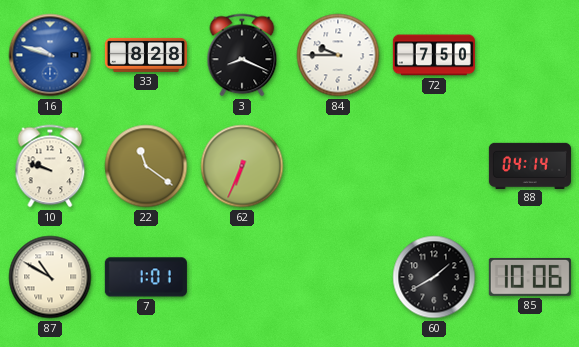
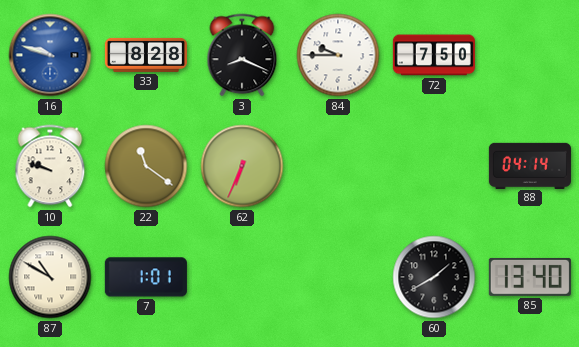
85: 10:06 -> 13:40 (530, 277)
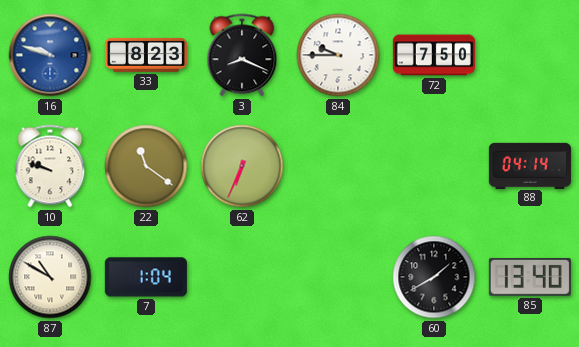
33: 8:28 -> 8:23 (146, 55)
7: 1:01 -> 1:04 (146, 277)
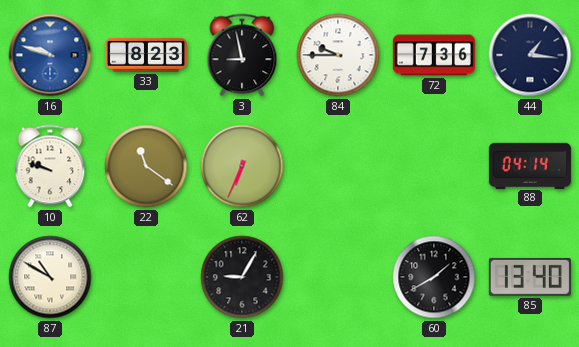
3: 8:19 -> 8:58 (242, 55)
72: 7:50 -> 7:36 (434, 55)
44: none -> 1:16 (530, 55)
7: 1:04 -> none (146, 277)
21: none -> 9:05 (242, 277)
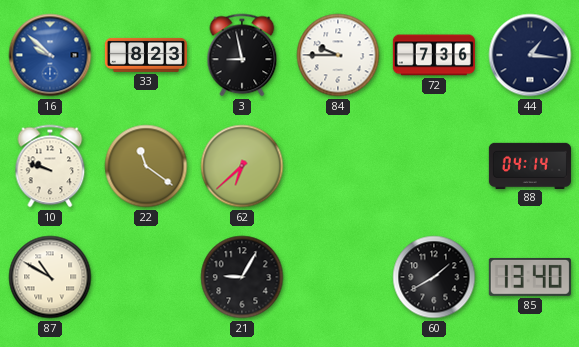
16: 9:48 -> 9:52 (50, 55)
62: 6:34 -> 6:38 (242, 166)
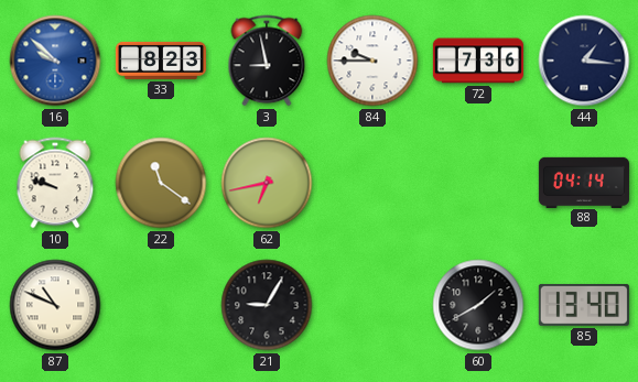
62: 6:38 -> 6:43 (267, 183)
87: 10:50 -> 10:49 (55, 305)
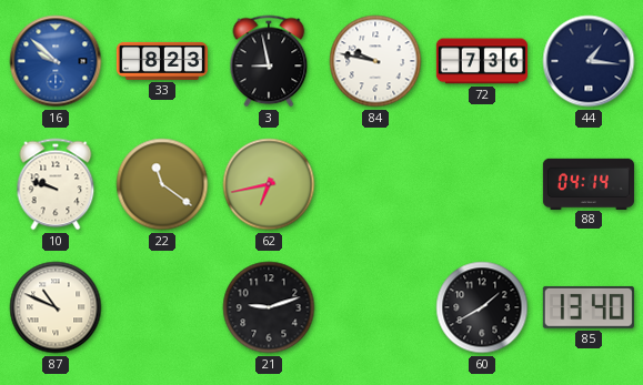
84: 9:45 -> 9:47 (375, 61)
21: 9:05 -> 9:12 (269, 307)
